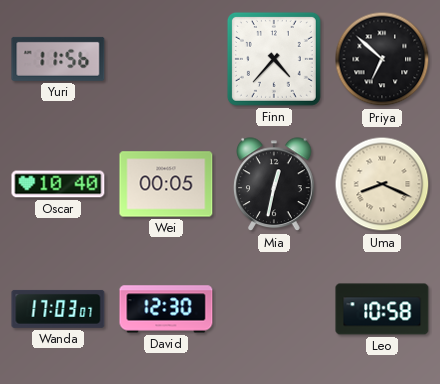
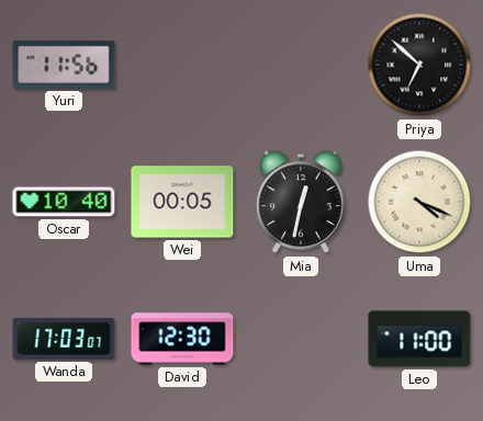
Finn: 4:37 -> none (274, 59)
Uma: 8:19 -> 4:19 (419, 202)
Leo: 10:58 -> 11:00 (419, 339)
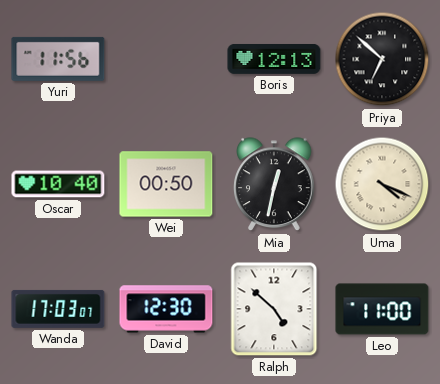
Boris: none -> 12:13 (274, 59)
Wei: 00:05 -> 00:50 (166, 184)
Ralph: none -> 4:52 (274, 309)
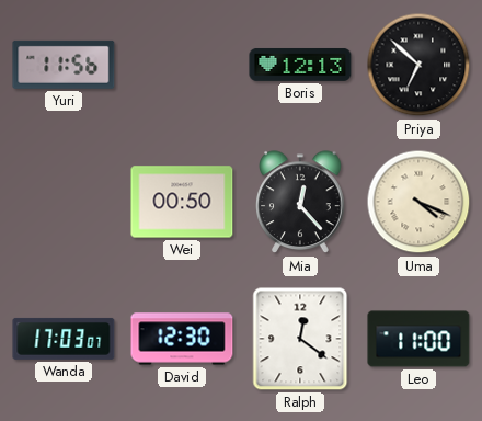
Oscar: 10:40 -> none (58, 184)
Mia: 12:32 -> 12:23 (300, 203)
Ralph: 4:52 -> 12:21 (300, 339)
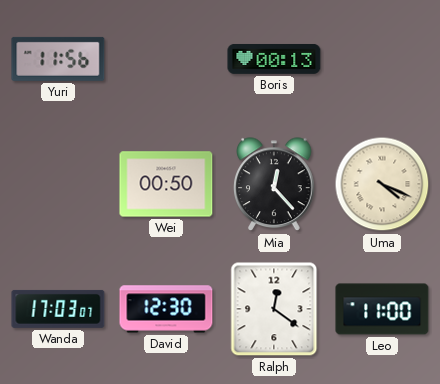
Boris: 12:13 -> 00:13 (274, 59)
Priya: 6:52 -> none (418, 65)
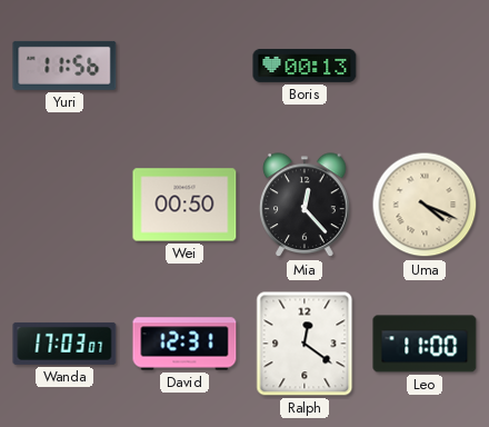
David: 12:30 -> 12:31 (184, 344)
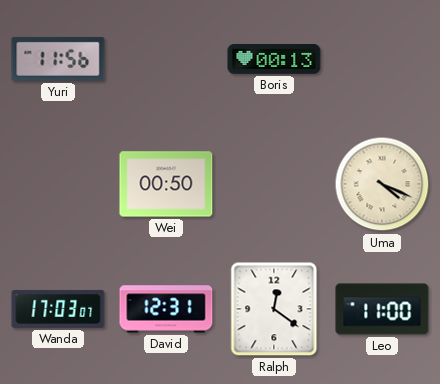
Mia: 12:23 -> none (305, 206)
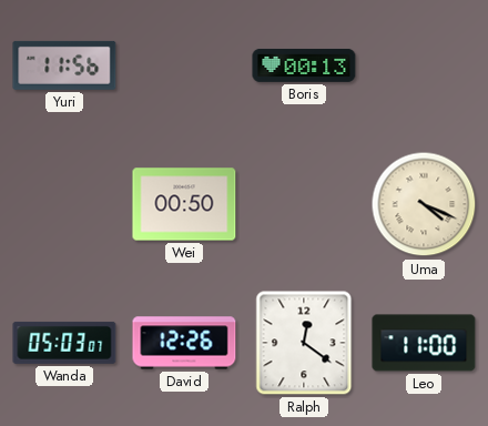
Wanda: 17:03 -> 05:03 (64, 343)
David: 12:31 -> 12:26 (184, 343)
